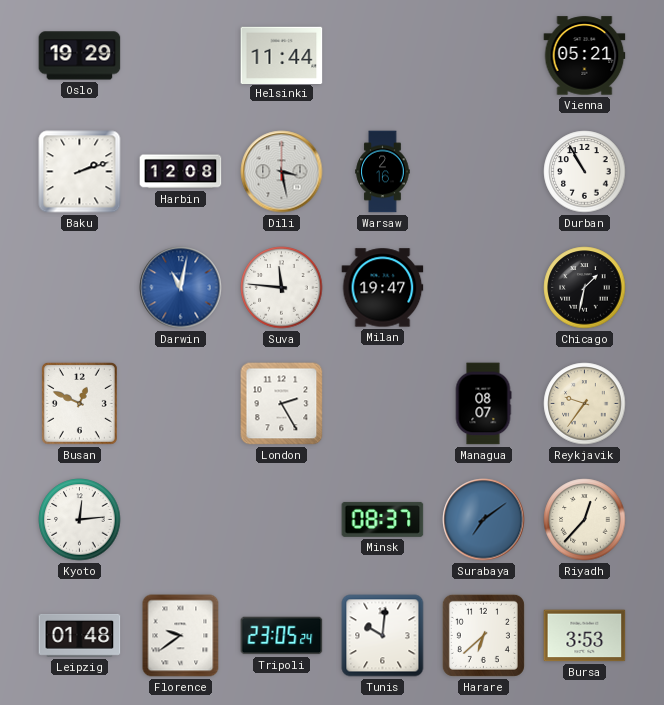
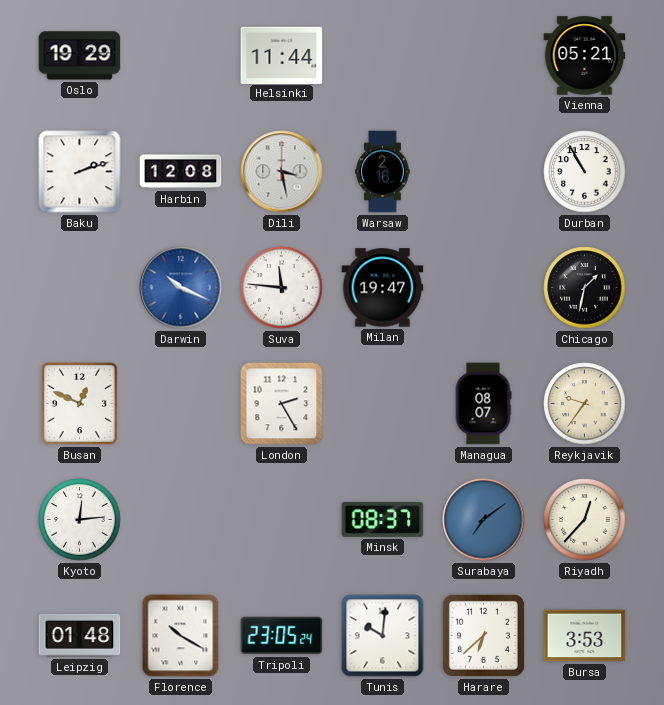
Darwin: 11:02 -> 10:19 (181, 288)
Florence: 9:39 -> 10:20 (181, 636)
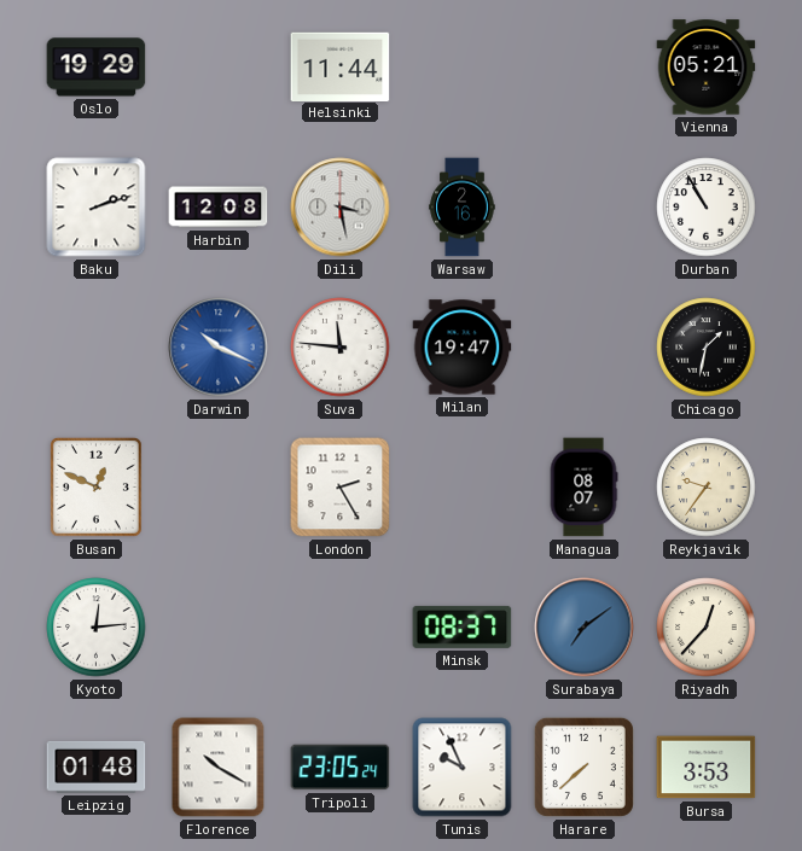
Tunis: 10:01 -> 9:56 (463, 768)
Harare: 6:38 -> 7:38 (583, 767)
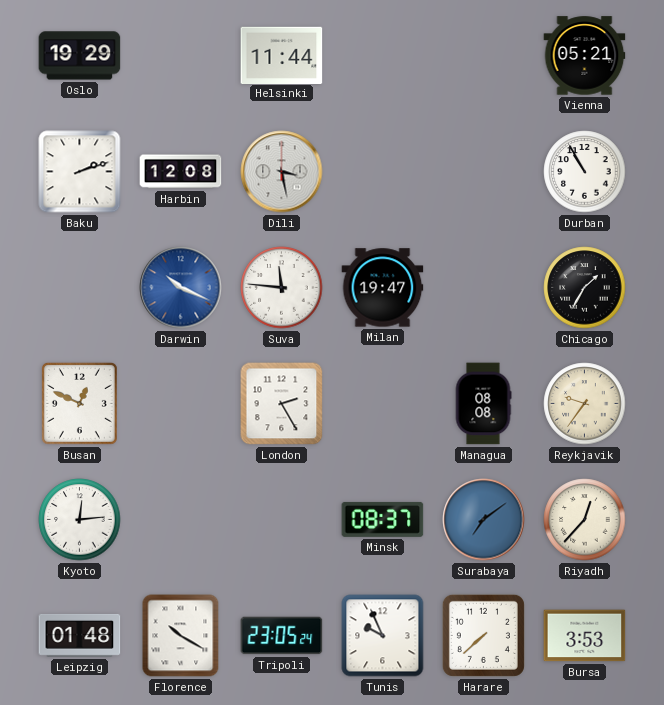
Warsaw: 2:16 -> none (463, 208)
Chicago: 1:32 -> 1:35 (585, 288)
Managua: 08:07 -> 08:08 (483, 404)
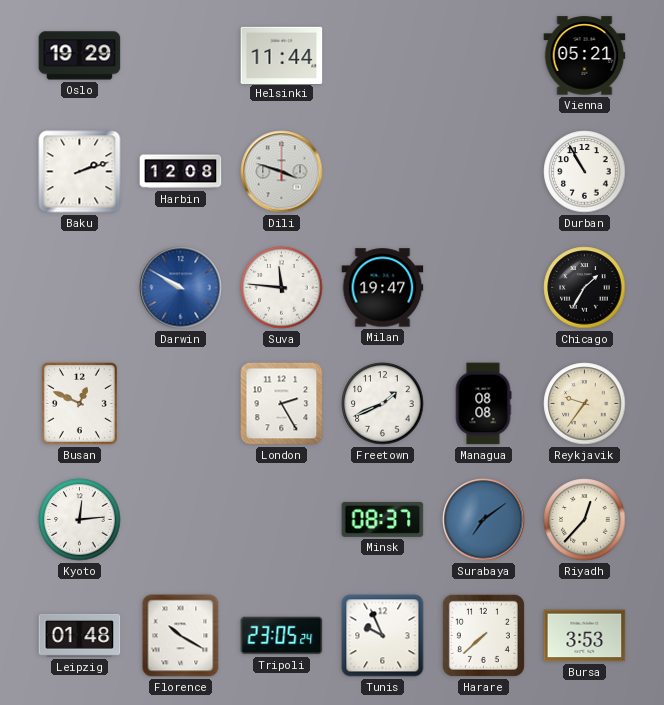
Dili: 3:28 -> 3:48 (282, 172)
Darwin: 10:19 -> 9:50 (181, 288)
Freetown: none -> 1:41 (383, 404)
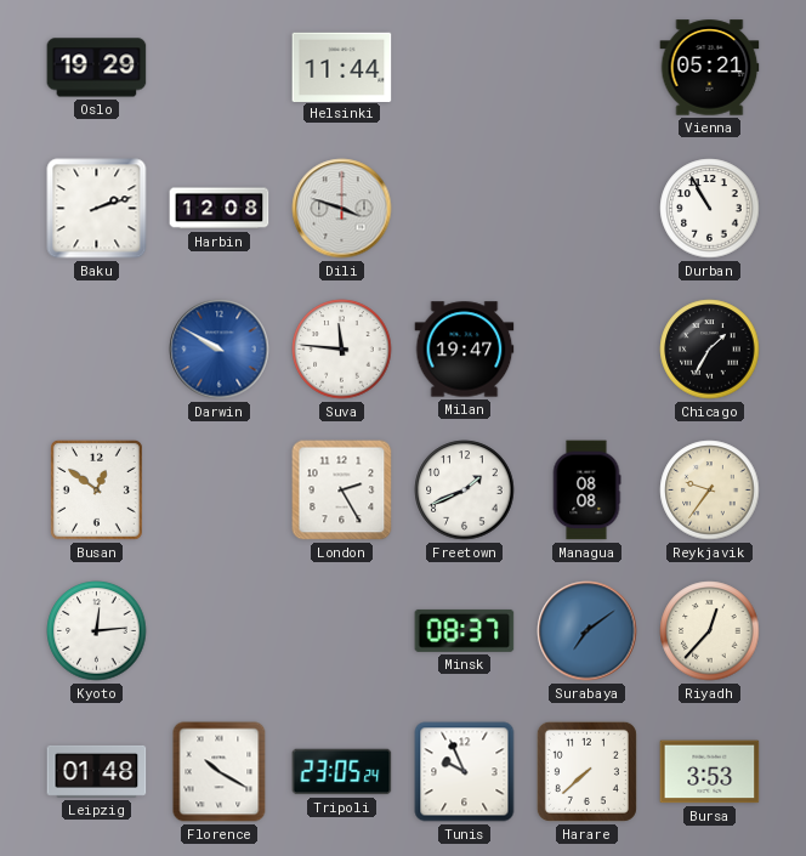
Busan: 12:49 -> 12:51 (96, 489)
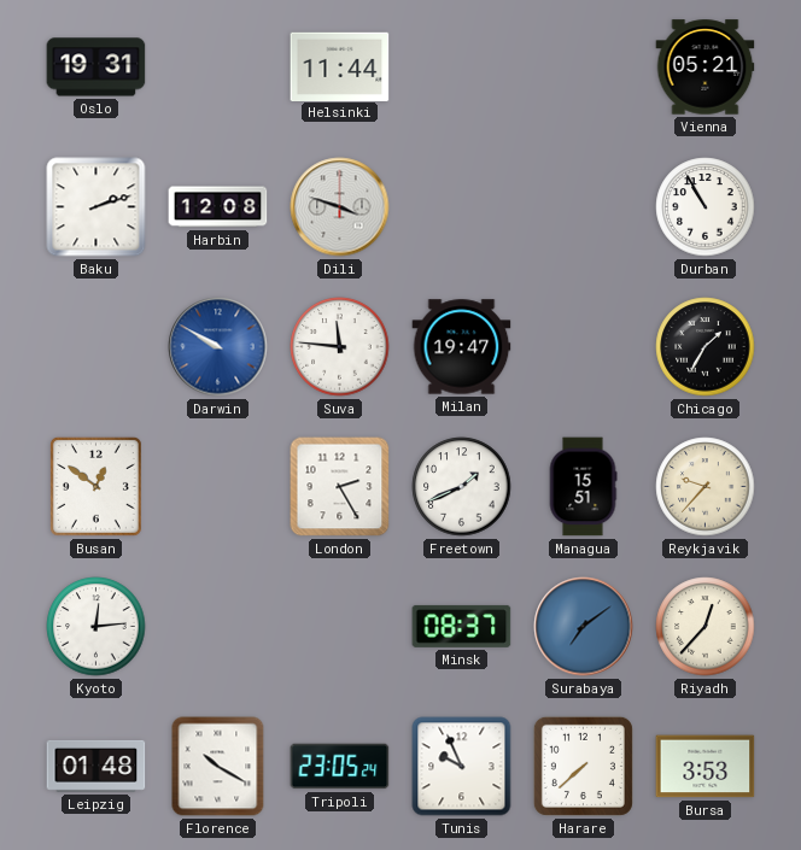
Oslo: 19:29 -> 19:31 (97, 68)
Managua: 08:08 -> 15:51 (583, 487)
Reykjavik: 9:36 -> 9:37 (706, 487)
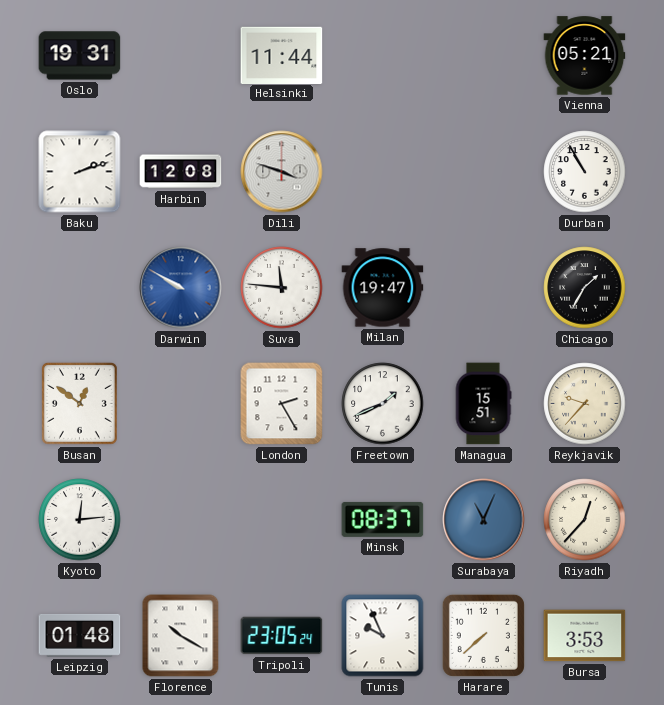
Surabaya: 7:09 -> 11:04 (484, 520)
